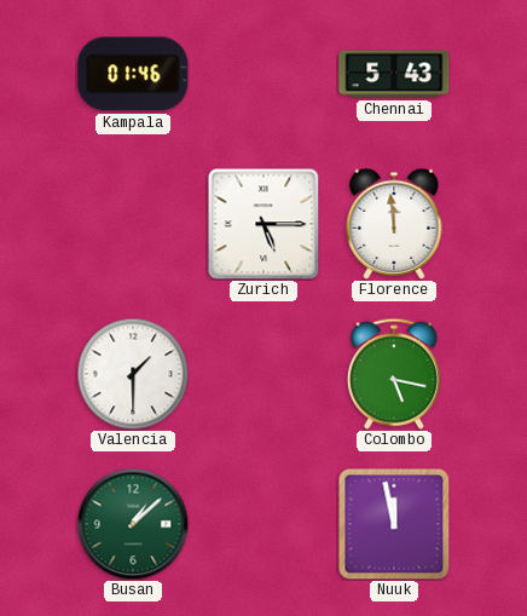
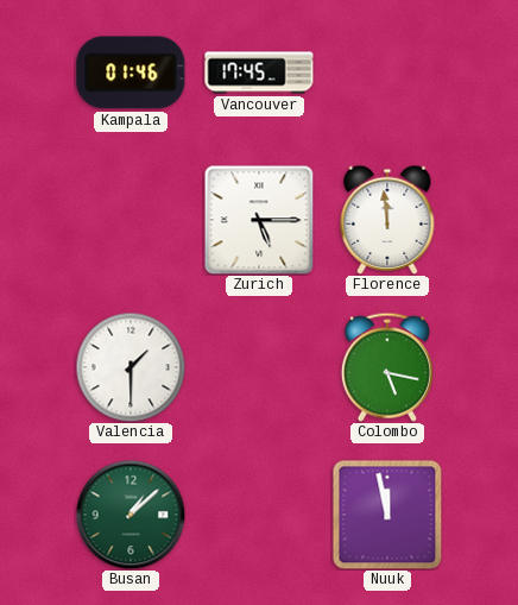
Vancouver: none -> 17:45 (259, 73)
Chennai: 5:43 -> none (394, 74)
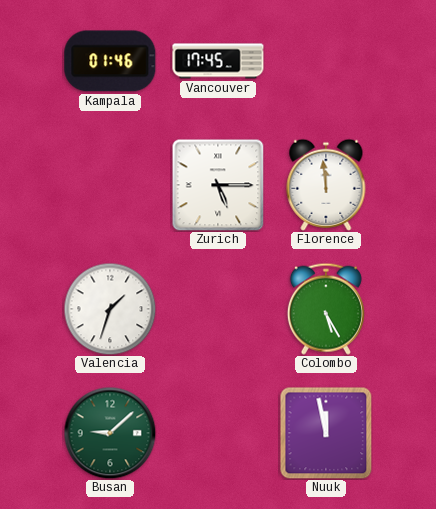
Valencia: 1:30 -> 1:33 (110, 309)
Colombo: 5:17 -> 5:25 (326, 309)
Busan: 1:08 -> 9:08 (110, 433)
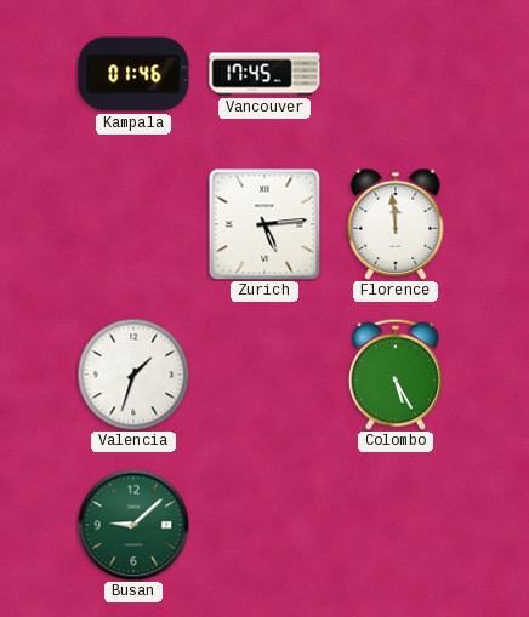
Zurich: 5:15 -> 5:14 (264, 224)
Nuuk: 11:58 -> none (326, 433)
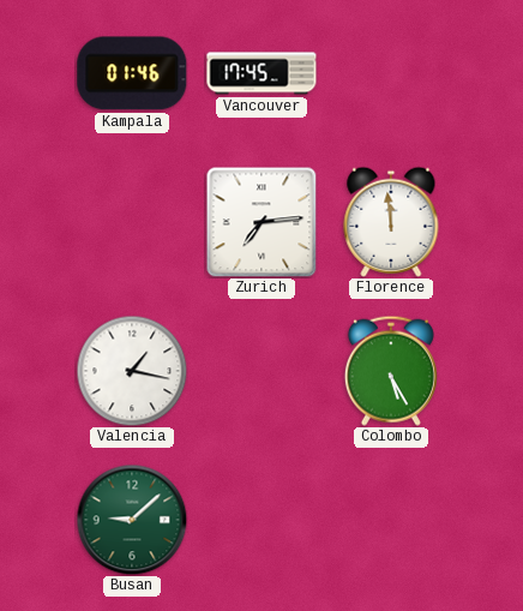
Zurich: 5:14 -> 7:14 (261, 222)
Valencia: 1:33 -> 1:17 (132, 371)
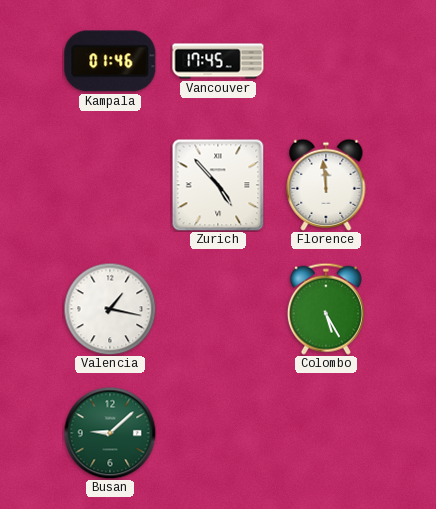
Zurich: 7:14 -> 4:53 (218, 185)
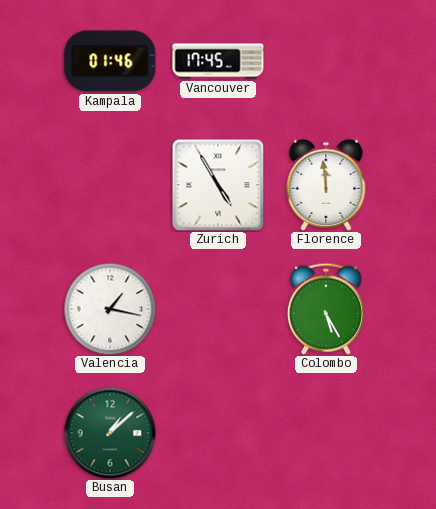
Zurich: 4:53 -> 4:55 (218, 185)
Busan: 9:08 -> 1:08 (110, 433)
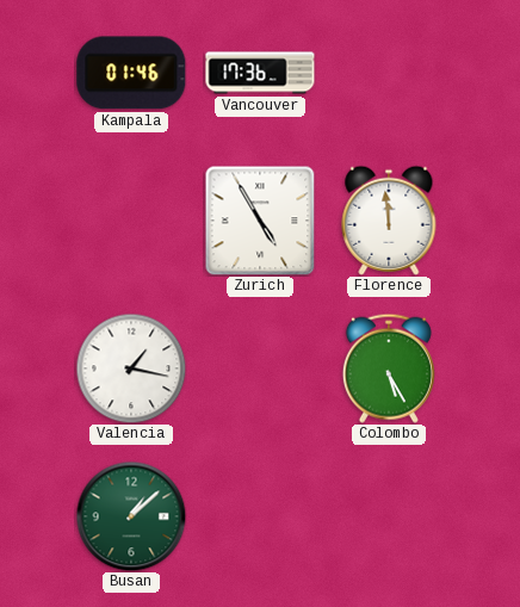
Vancouver: 17:45 -> 17:36 (260, 73)
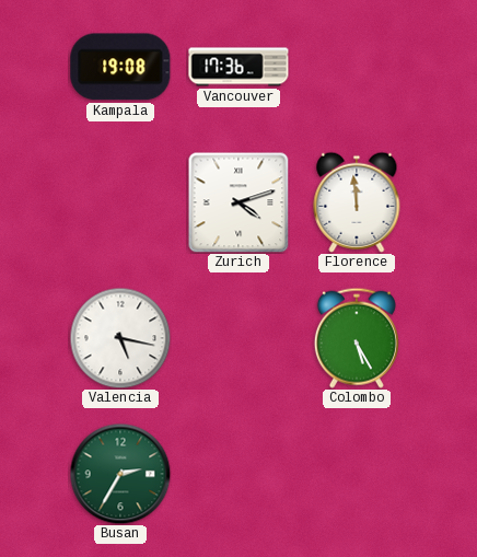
Kampala: 01:46 -> 19:08 (120, 67)
Zurich: 4:55 -> 4:12 (238, 202)
Valencia: 1:17 -> 5:17 (120, 338)
Busan: 1:08 -> 2:35 (120, 474)
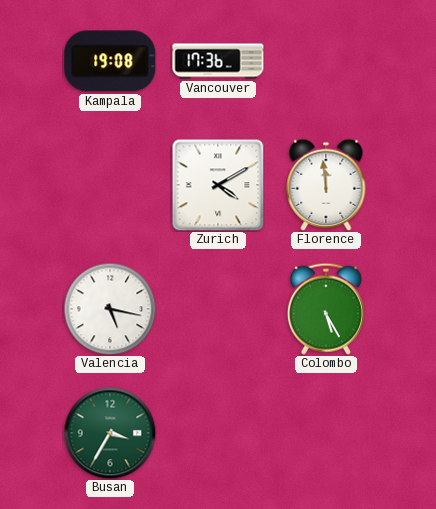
Zurich: 4:12 -> 4:10 (218, 185)
Busan: 2:35 -> 3:35 (110, 433)
